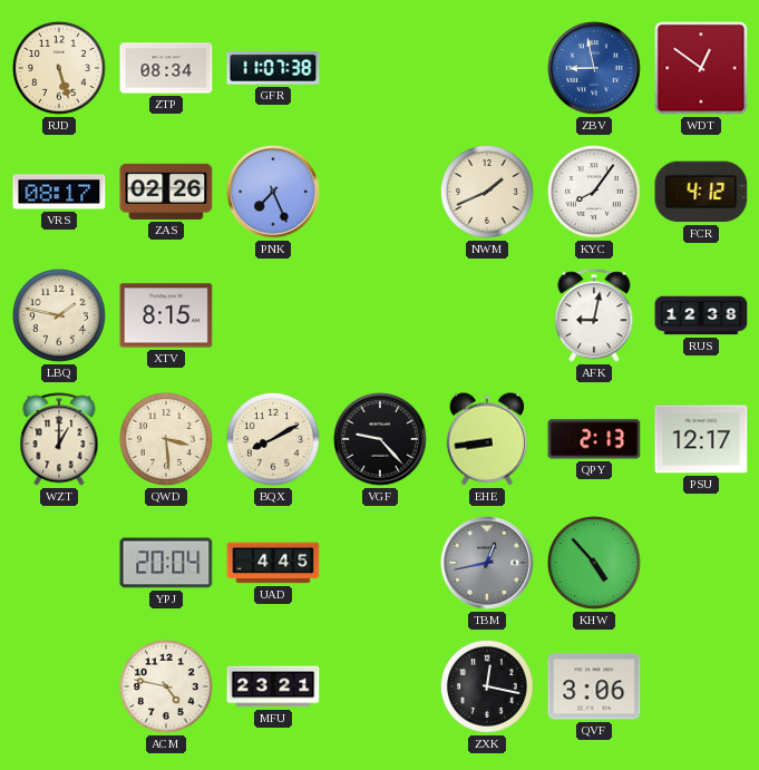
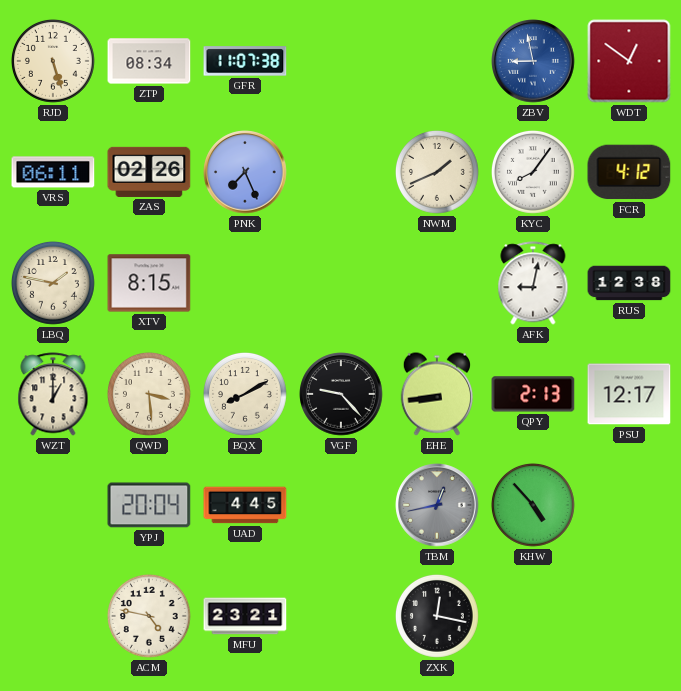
VRS: 08:17 -> 06:11 (53, 172)
QVF: 3:06 -> none (594, 686)
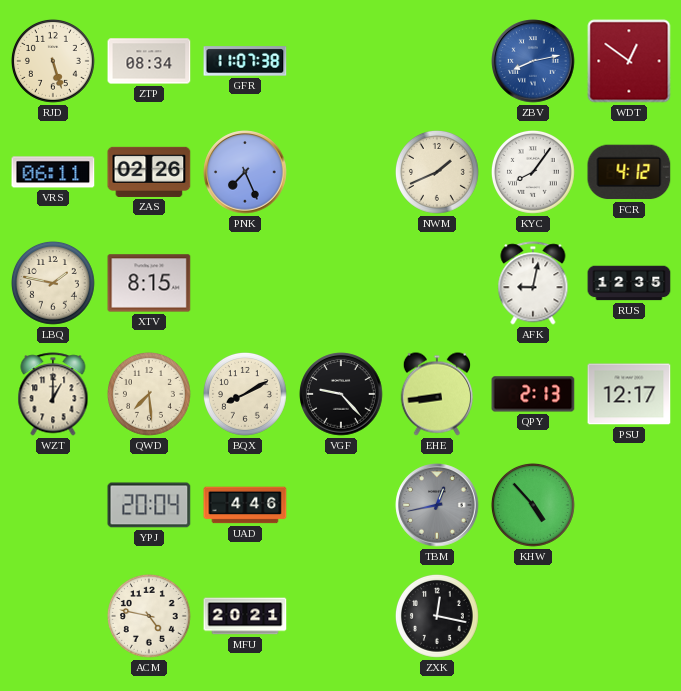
ZBV: 8:58 -> 8:13 (533, 61)
RUS: 12:38 -> 12:35 (629, 283)
QWD: 3:29 -> 7:29 (150, 395)
UAD: 4:45 -> 4:46 (245, 505)
MFU: 23:21 -> 20:21 (245, 616)
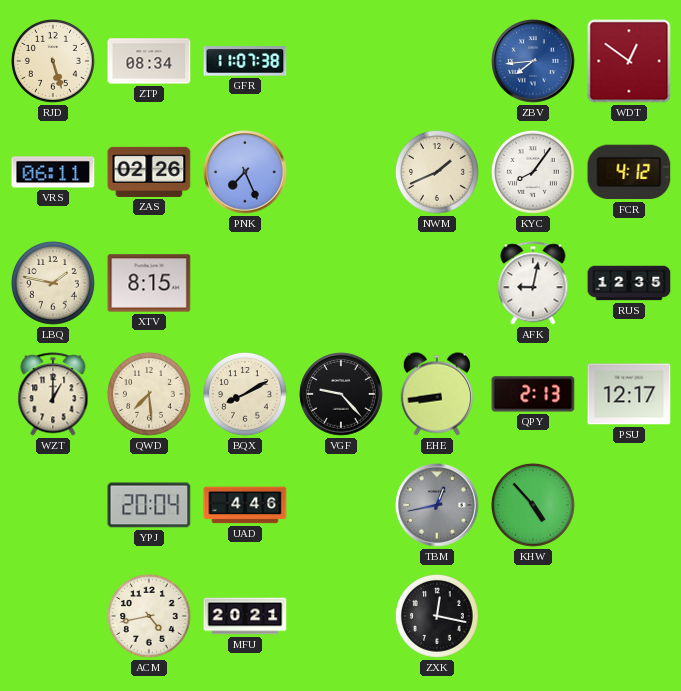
ZBV: 8:13 -> 7:44 (533, 61)
ACM: 4:47 -> 4:43 (150, 617)
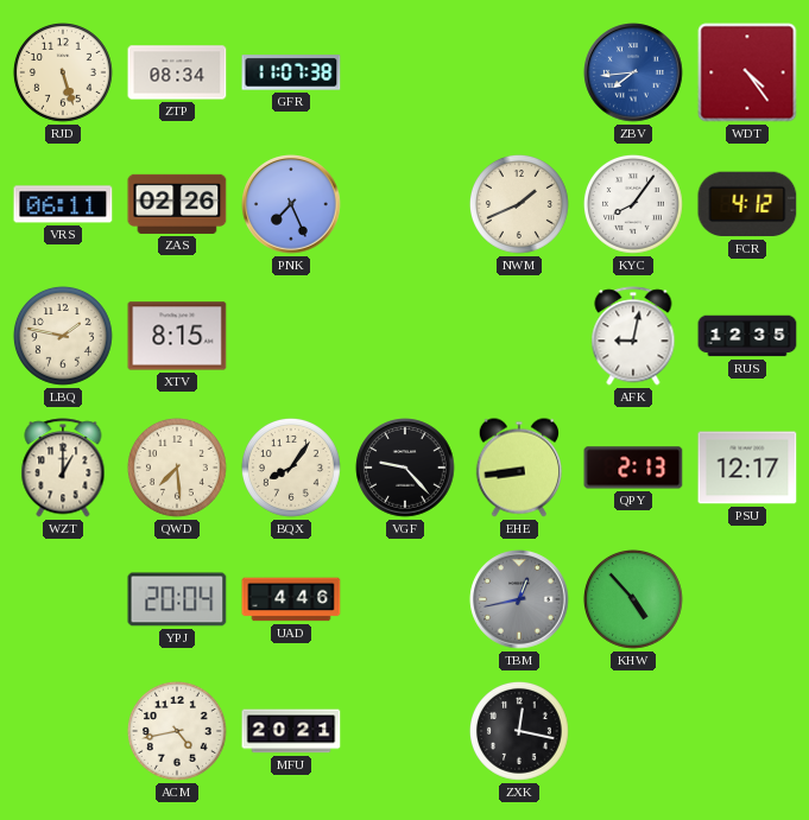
WDT: 12:51 -> 4:24 (747, 72)
BQX: 8:10 -> 8:06 (292, 469)
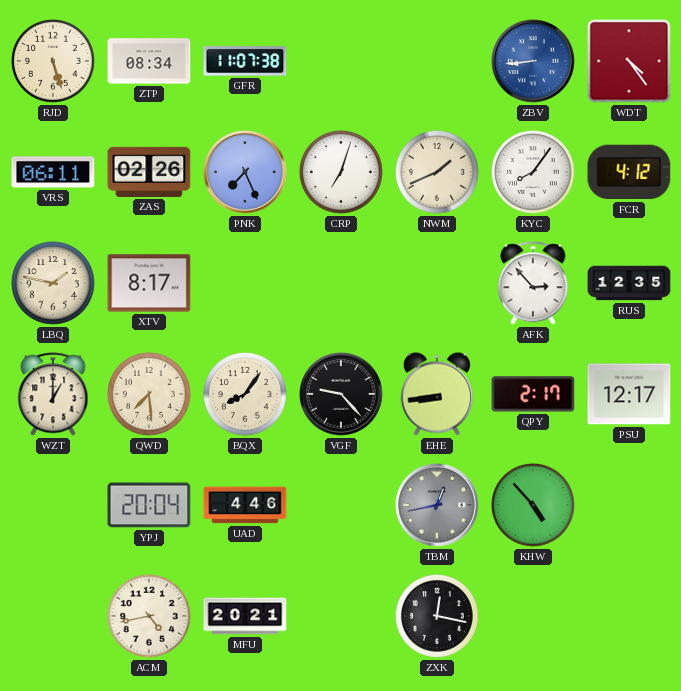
ZBV: 7:44 -> 8:44 (533, 61)
CRP: none -> 7:03 (342, 173)
XTV: 8:15 -> 8:17 (149, 283)
AFK: 9:02 -> 2:53 (533, 283)
QPY: 2:13 -> 2:17 (533, 394)
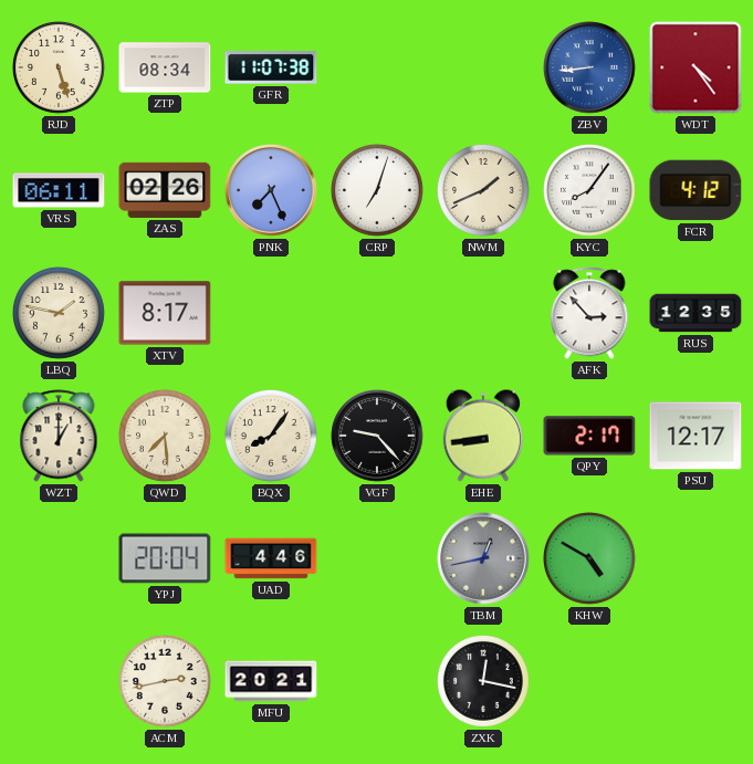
KHW: 4:53 -> 4:50 (590, 559)
ACM: 4:43 -> 2:43 (166, 682)
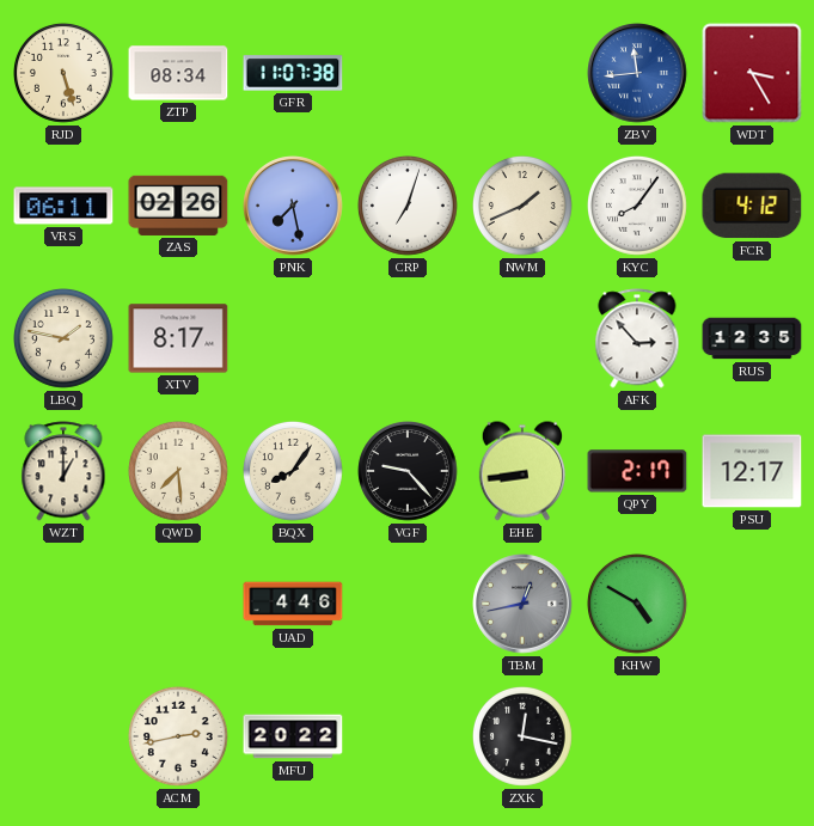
ZBV: 8:44 -> 11:44 (637, 73)
WDT: 4:24 -> 3:25 (752, 73)
PNK: 7:26 -> 7:28 (293, 206)
YPJ: 20:04 -> none (165, 558)
MFU: 20:21 -> 20:22 (293, 736)
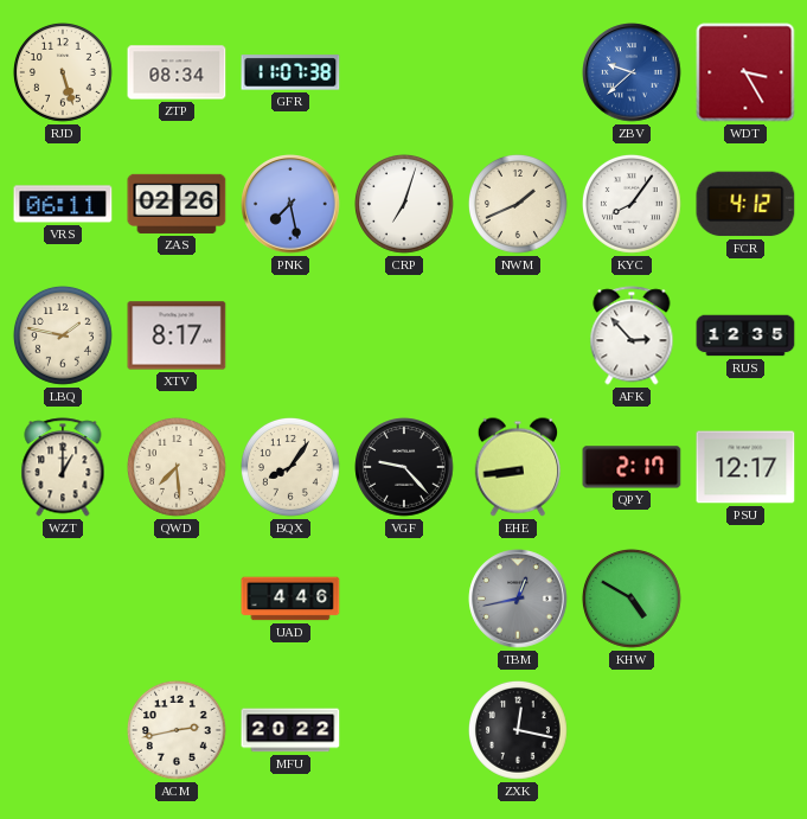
ZBV: 11:44 -> 9:38 (632, 72)
